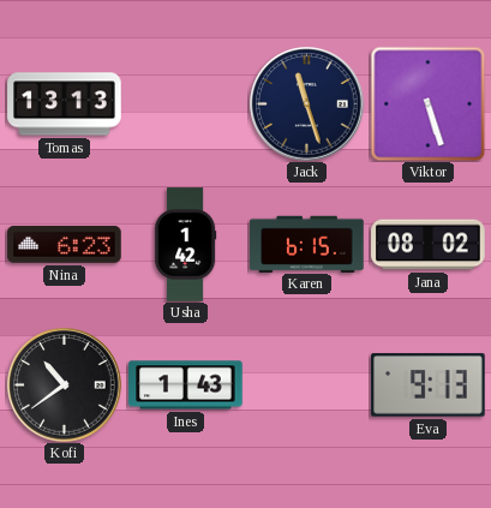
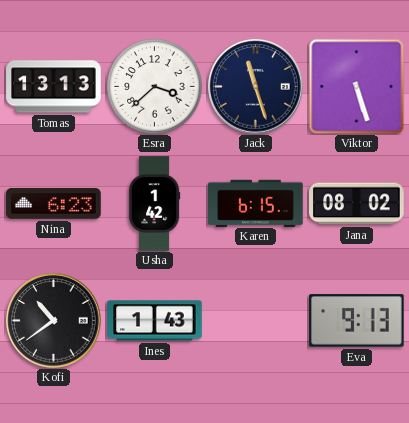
Esra: none -> 3:38 (154, 86)
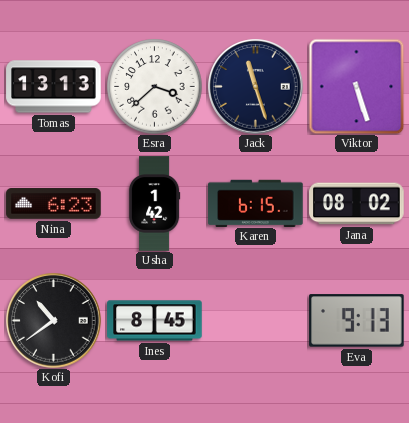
Ines: 1:43 -> 8:45 (155, 321)
